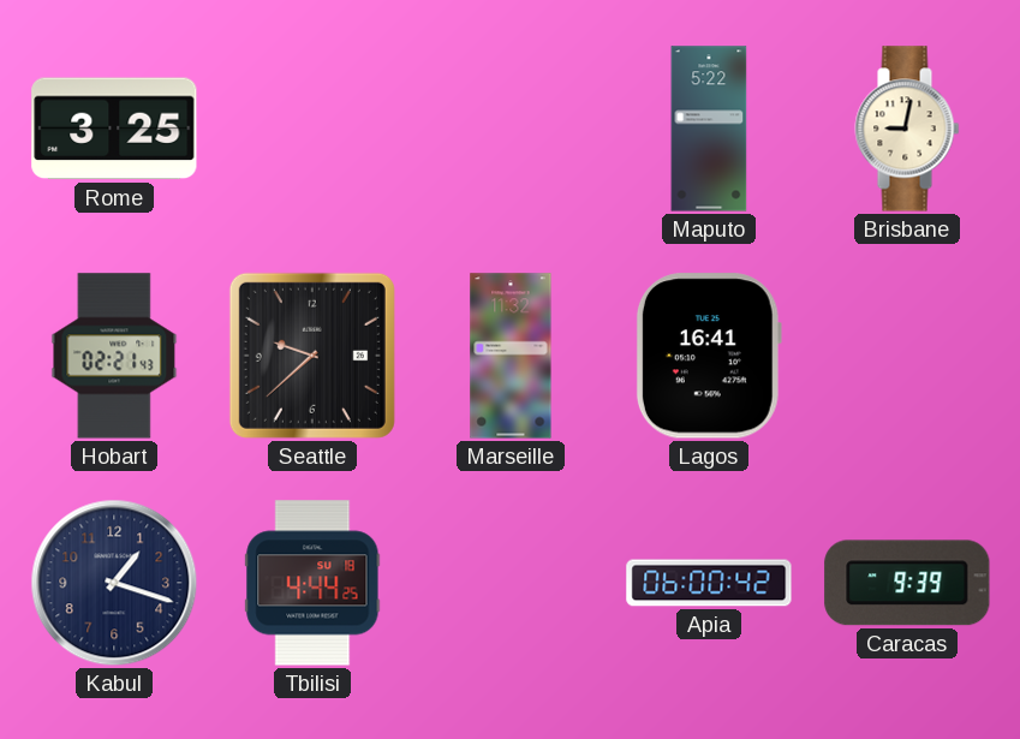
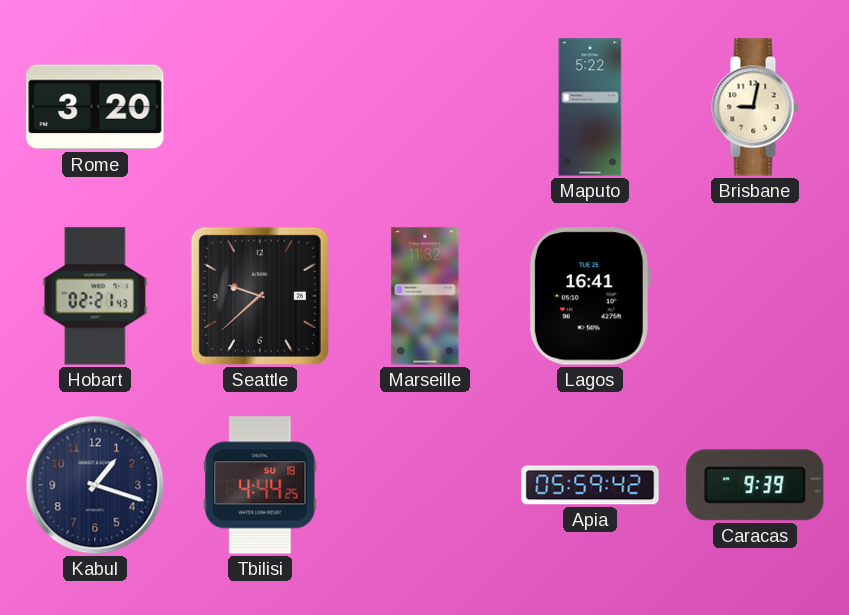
Rome: 3:25 -> 3:20 (95, 107)
Apia: 06:00 -> 05:59 (590, 485)
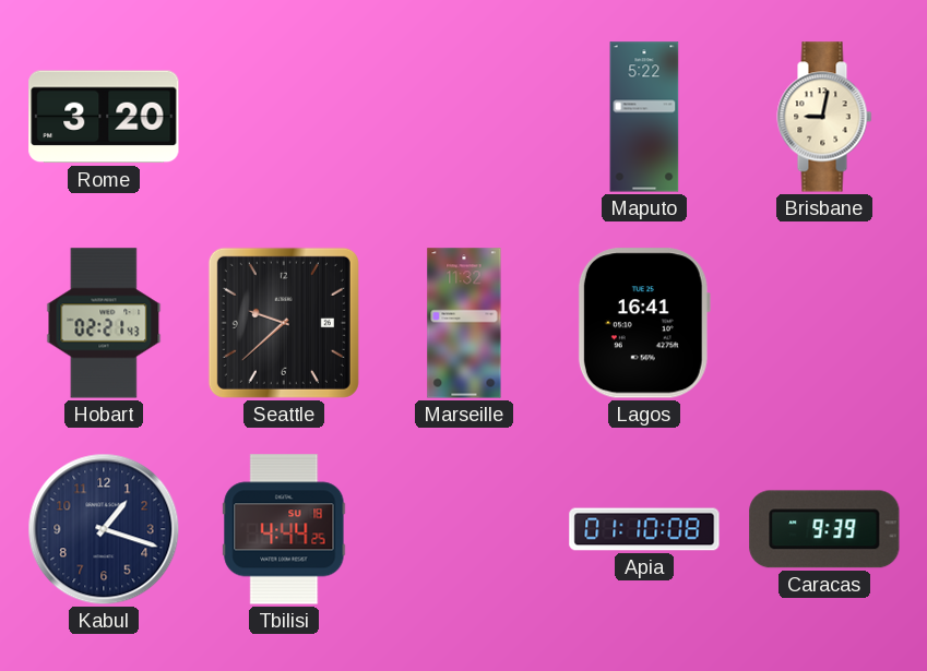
Apia: 05:59 -> 01:10 (644, 529)
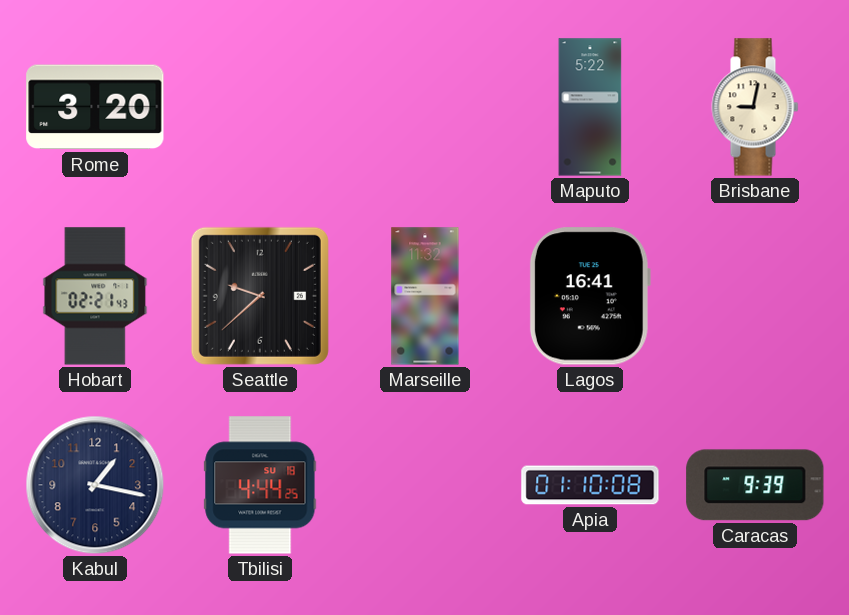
Kabul: 1:18 -> 1:17 (95, 485)
